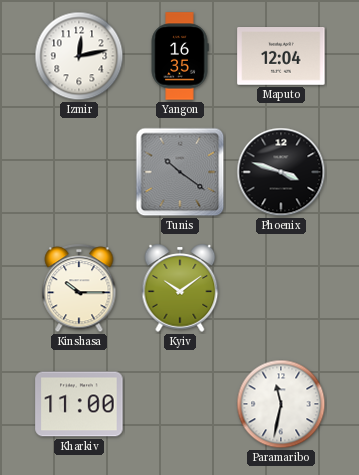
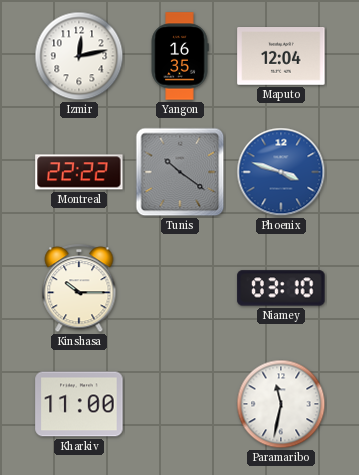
Montreal: none -> 22:22 (79, 172)
Phoenix dial: black -> blue (281, 172)
Kyiv: 10:09 -> none (180, 288)
Niamey: none -> 03:10 (281, 288)
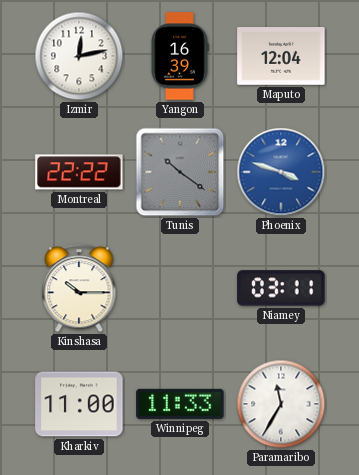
Yangon: 16:35 -> 16:39 (180, 56)
Niamey: 03:10 -> 03:11 (281, 288)
Winnipeg: none -> 11:33 (180, 404)
Paramaribo: 11:32 -> 11:35 (281, 404)
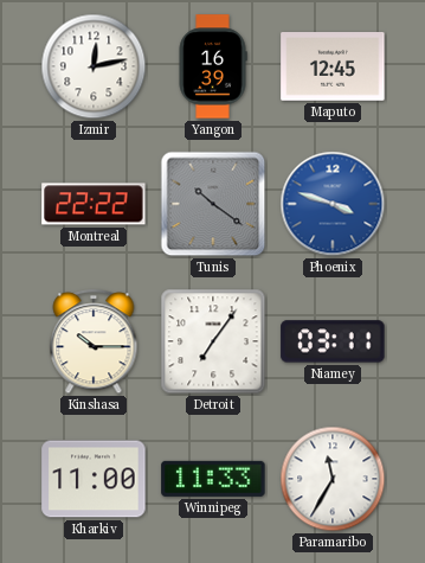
Maputo: 12:04 -> 12:45 (333, 68)
Detroit: none -> 7:06 (213, 341)
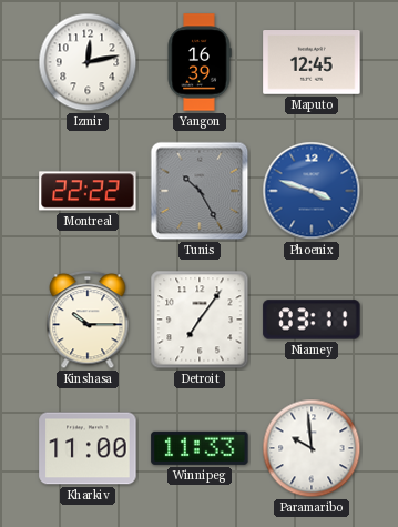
Tunis: 10:21 -> 10:25 (200, 191)
Paramaribo: 11:35 -> 9:59 (312, 448)
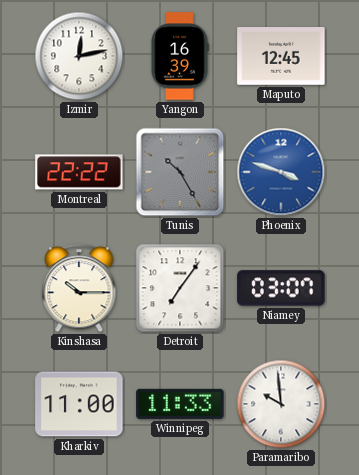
Niamey: 03:11 -> 03:07 (281, 288)
